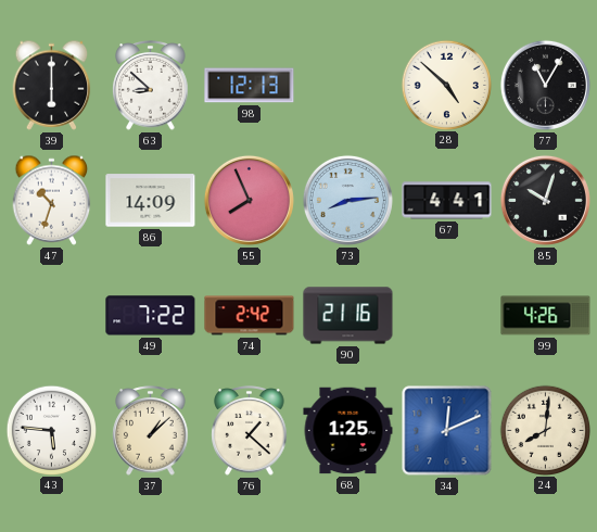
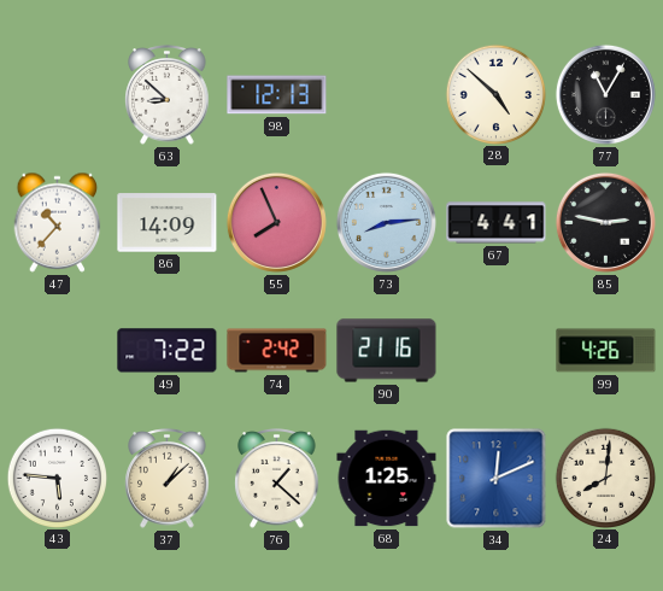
39: 6:00 -> none (52, 85)
47: 10:33 -> 10:37 (58, 222)
85: 10:03 -> 2:47 (605, 222)
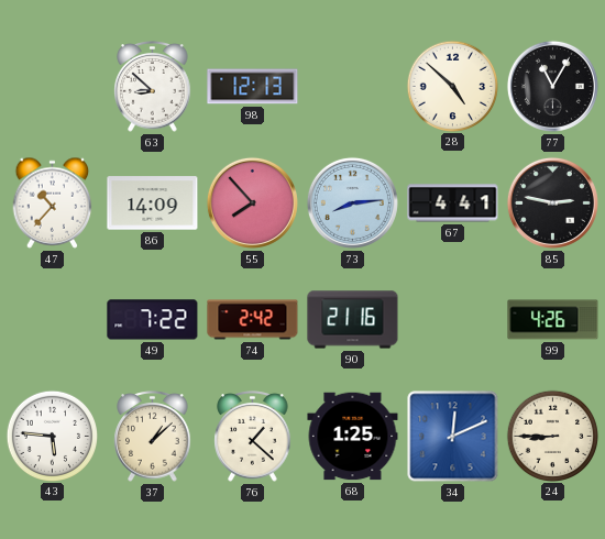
55: 7:56 -> 7:53 (252, 202)
24: 8:01 -> 8:45 (552, 436)
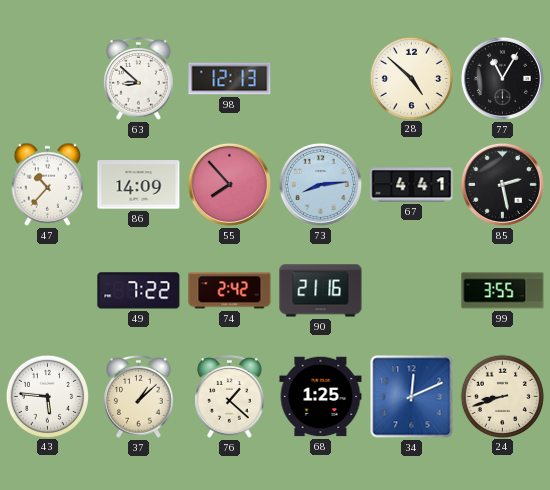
85: 2:47 -> 2:28 (502, 184)
99: 4:26 -> 3:55 (503, 291)
24: 8:45 -> 8:42 (502, 396)
